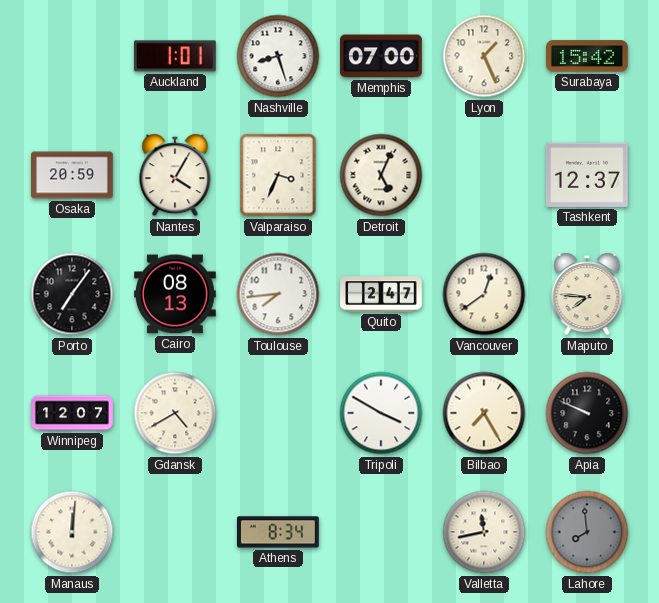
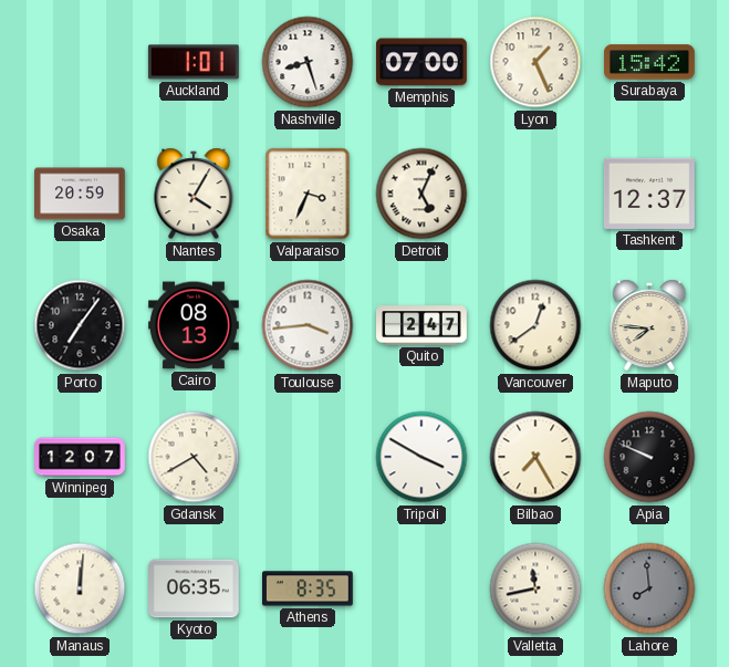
Toulouse: 7:44 -> 3:44 (308, 325)
Kyoto: none -> 06:35 (195, 588)
Athens: 8:34 -> 8:35 (309, 588)
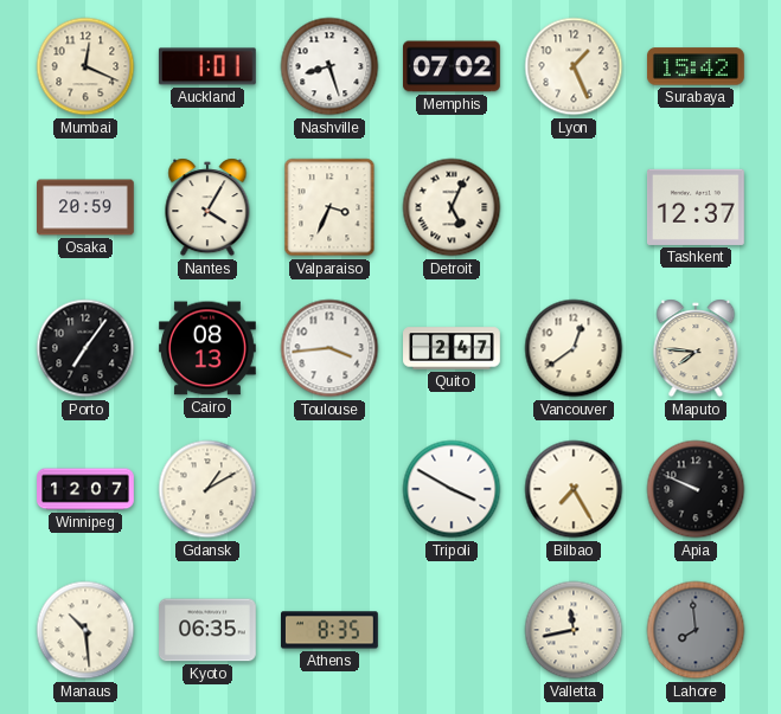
Mumbai: none -> 12:19 (85, 66)
Memphis: 07:00 -> 07:02 (453, 66)
Gdansk: 4:40 -> 1:10 (207, 489)
Manaus: 12:01 -> 10:29 (85, 630)
